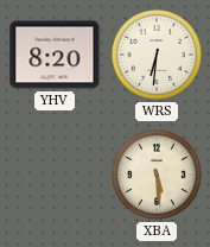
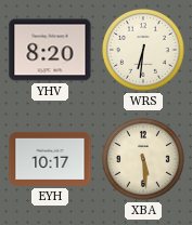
EYH: none -> 10:17 (50, 159)
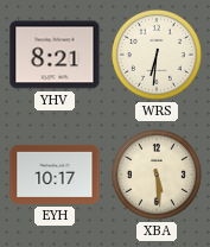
YHV: 8:20 -> 8:21 (55, 55)
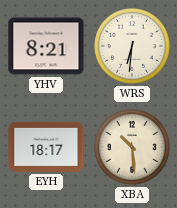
EYH: 10:17 -> 18:17 (46, 147)
XBA: 5:29 -> 10:29 (132, 147)
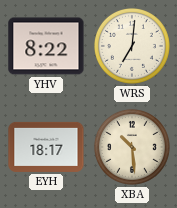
YHV: 8:21 -> 8:22 (46, 46)
WRS: 6:31 -> 7:01 (132, 46)
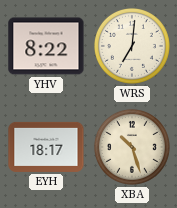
XBA: 10:29 -> 10:27 (132, 147)
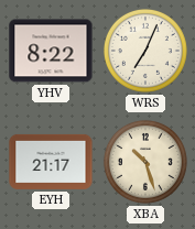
WRS: 7:01 -> 7:04 (145, 51)
EYH: 18:17 -> 21:17 (51, 162)
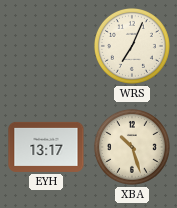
YHV: 8:22 -> none (51, 51)
EYH: 21:17 -> 13:17 (46, 147)
